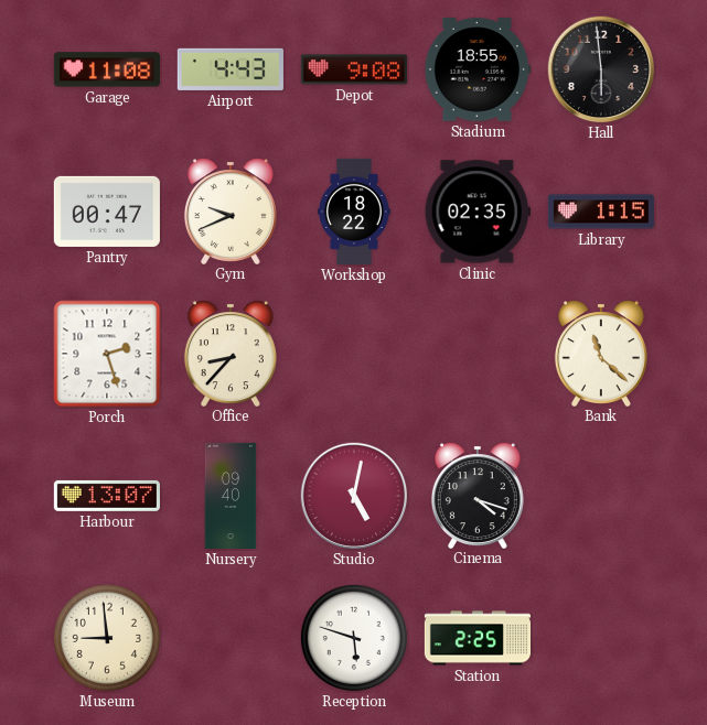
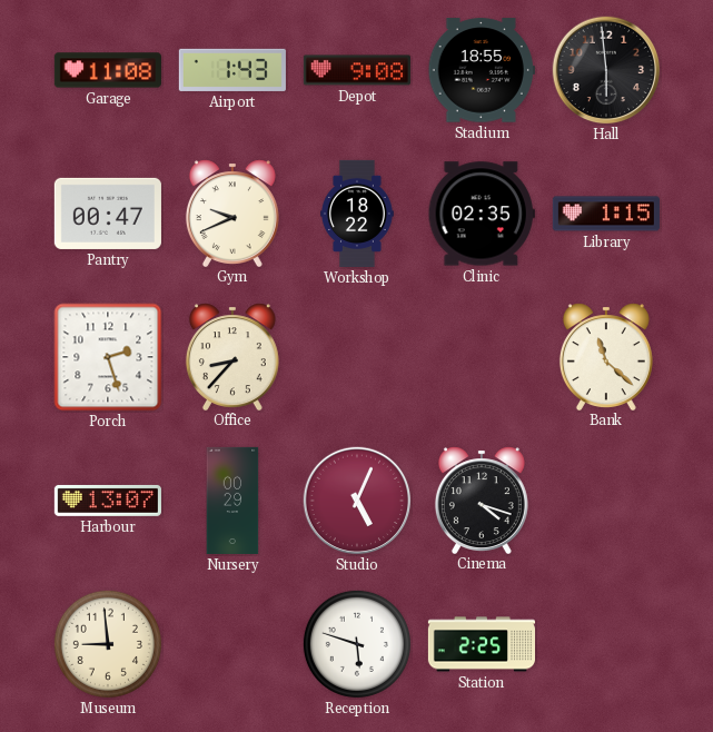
Airport: 4:43 -> 1:43 (232, 70)
Nursery: 09:40 -> 00:29 (232, 501)
Studio: 5:02 -> 5:04 (357, 501)
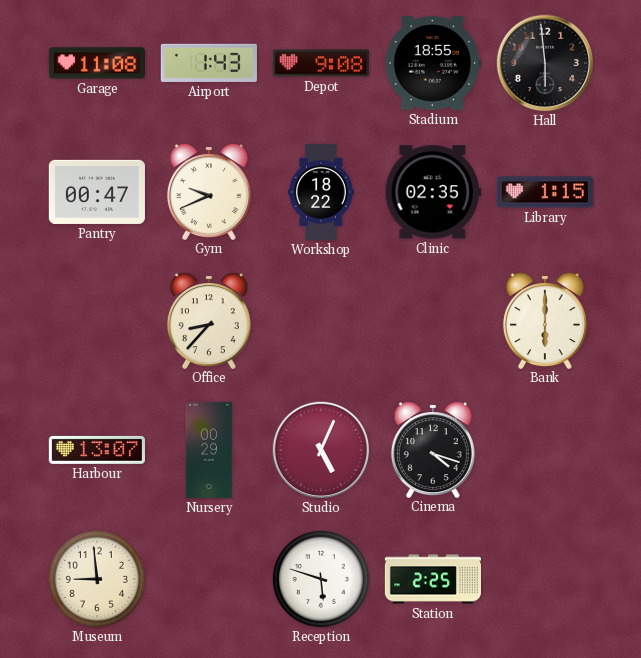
Porch: 2:27 -> none (108, 357)
Bank: 11:22 -> 6:00 (545, 320)
